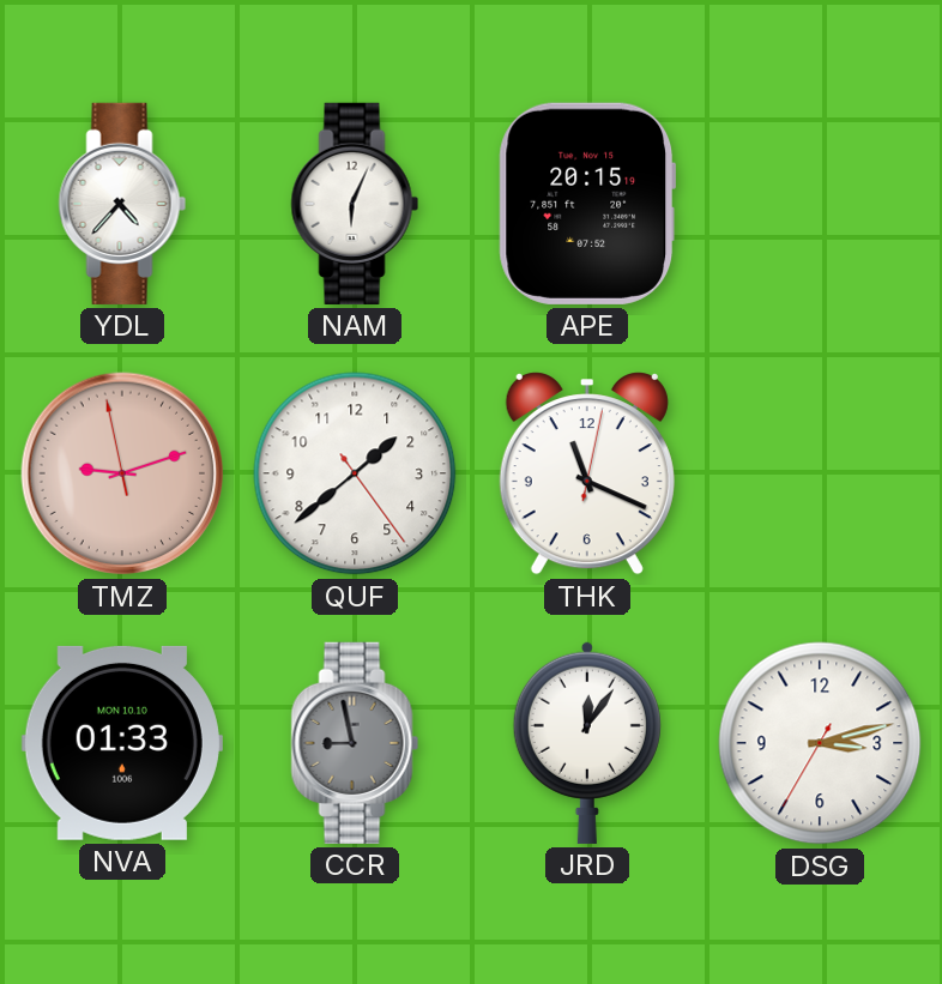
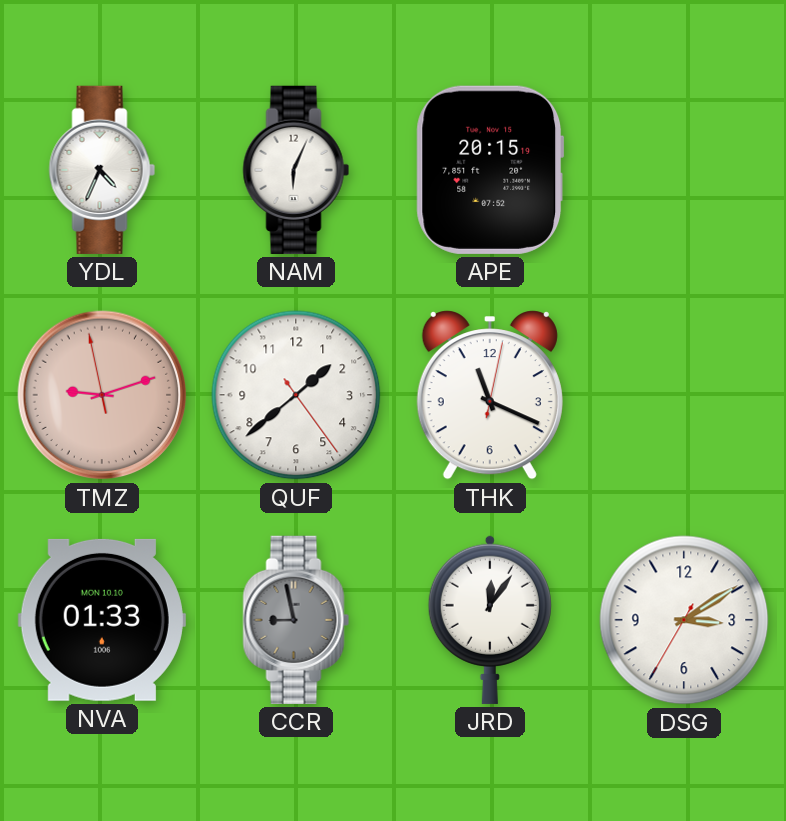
YDL: 4:37 -> 4:34 (102, 170)
DSG: 3:12 -> 3:09 (684, 620)
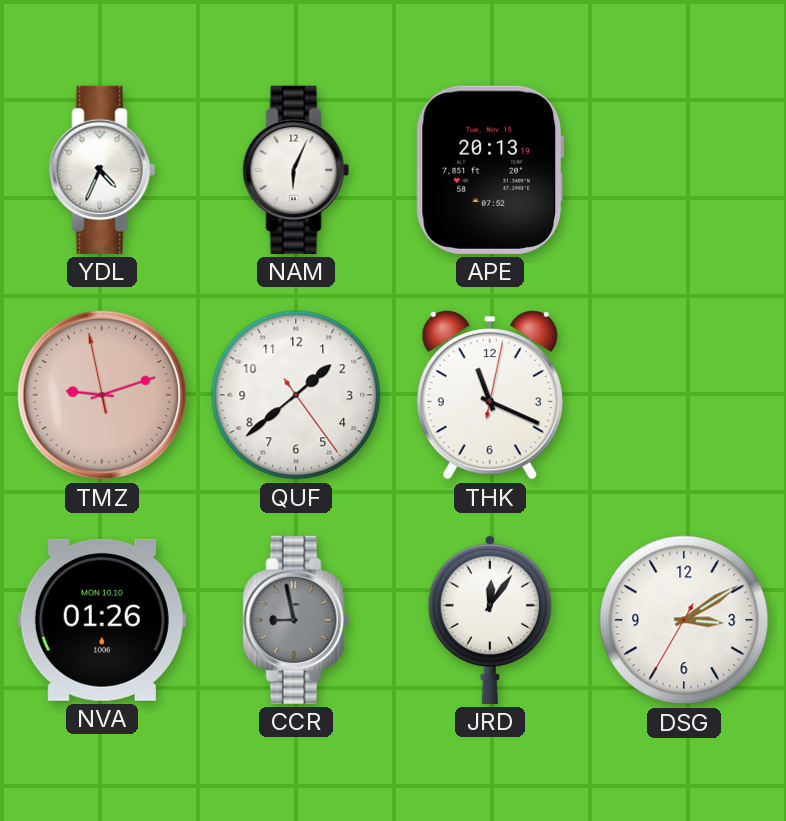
APE: 20:15 -> 20:13 (490, 170)
NVA: 01:33 -> 01:26 (102, 620)
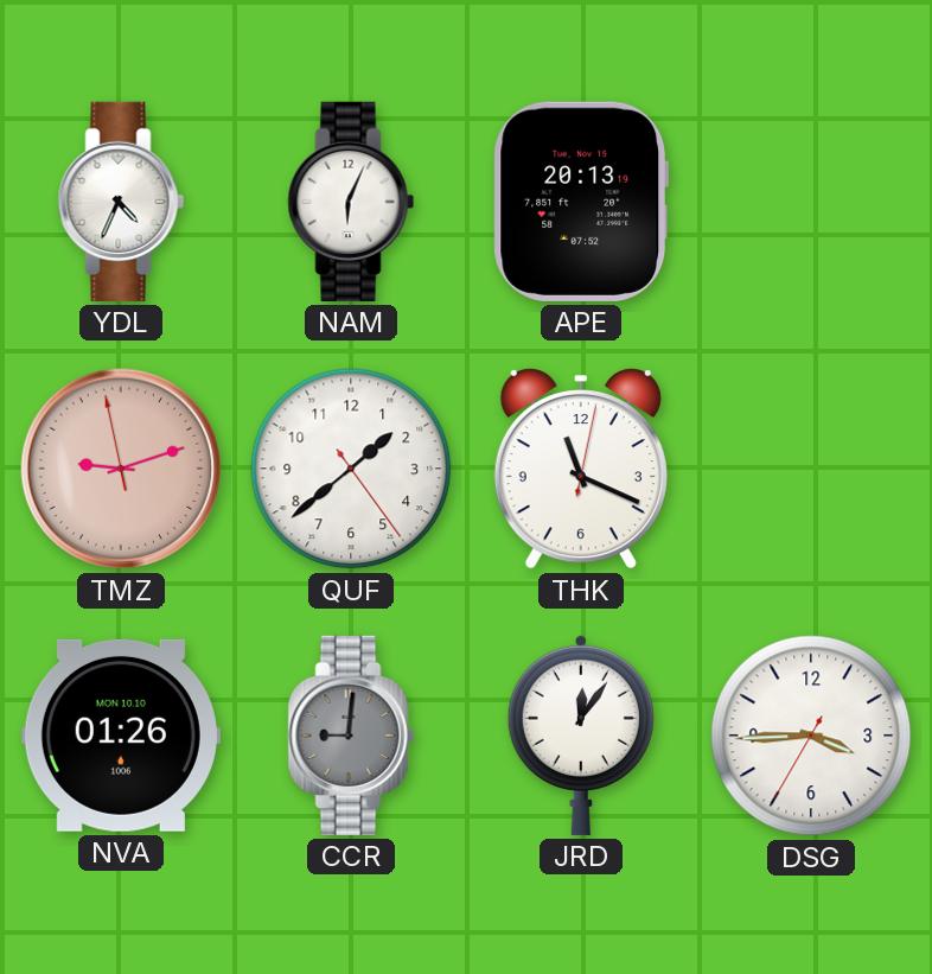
CCR: 8:58 -> 9:01 (351, 736)
DSG: 3:09 -> 3:44 (811, 736)
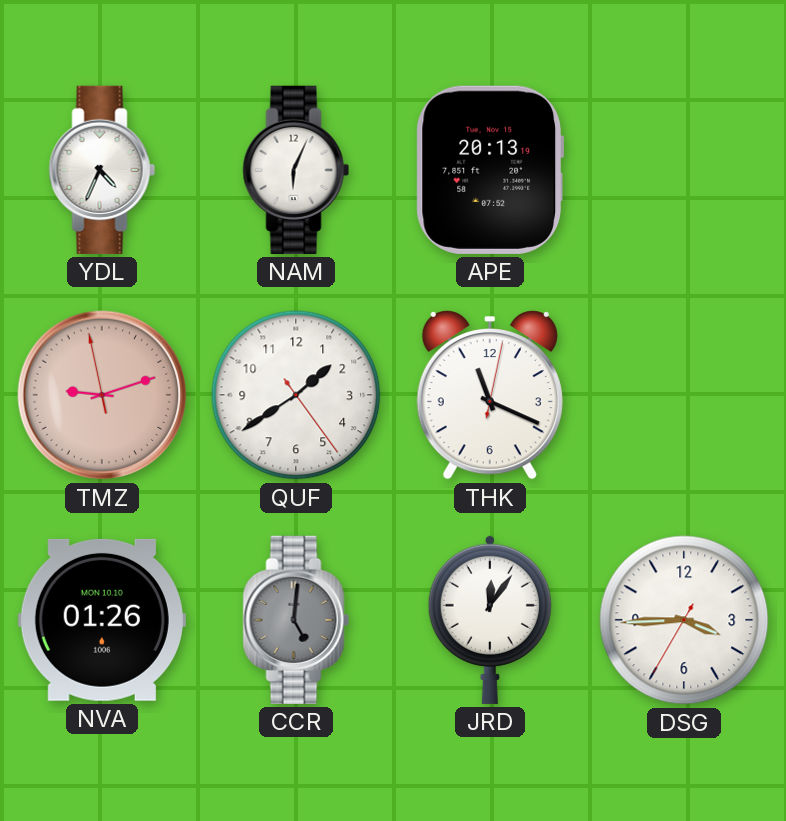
QUF: 1:38 -> 1:39 (296, 395)
CCR: 9:01 -> 5:01 (296, 620)
